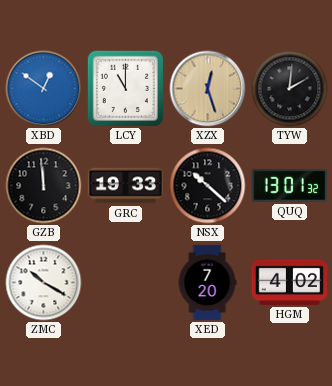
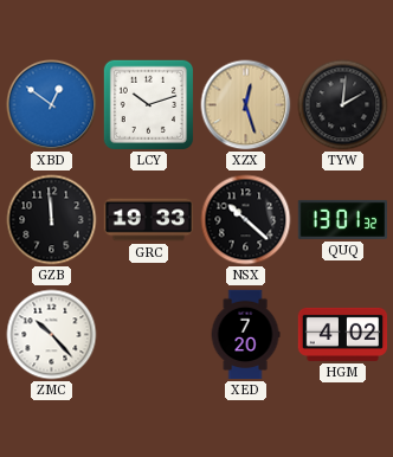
LCY: 11:00 -> 10:12 (148, 104)
ZMC: 10:20 -> 10:23 (52, 335)
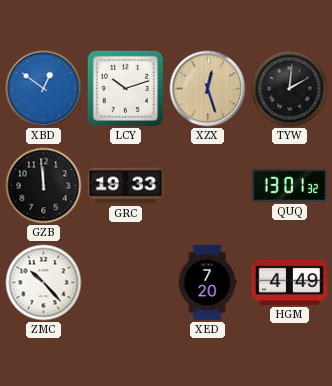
NSX: 10:22 -> none (246, 220)
HGM: 4:02 -> 4:49 (290, 282)
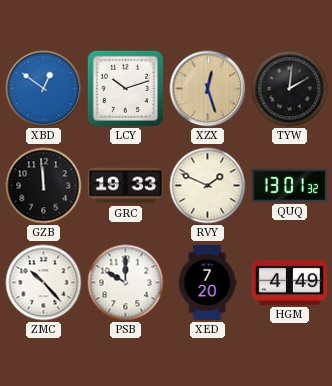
RVY: none -> 1:49 (208, 186)
PSB: none -> 10:00 (126, 283)
